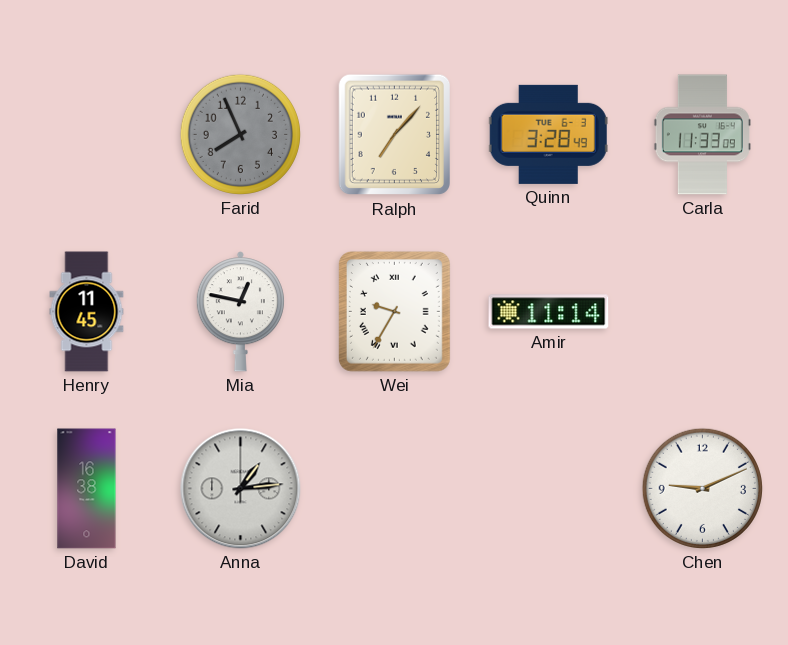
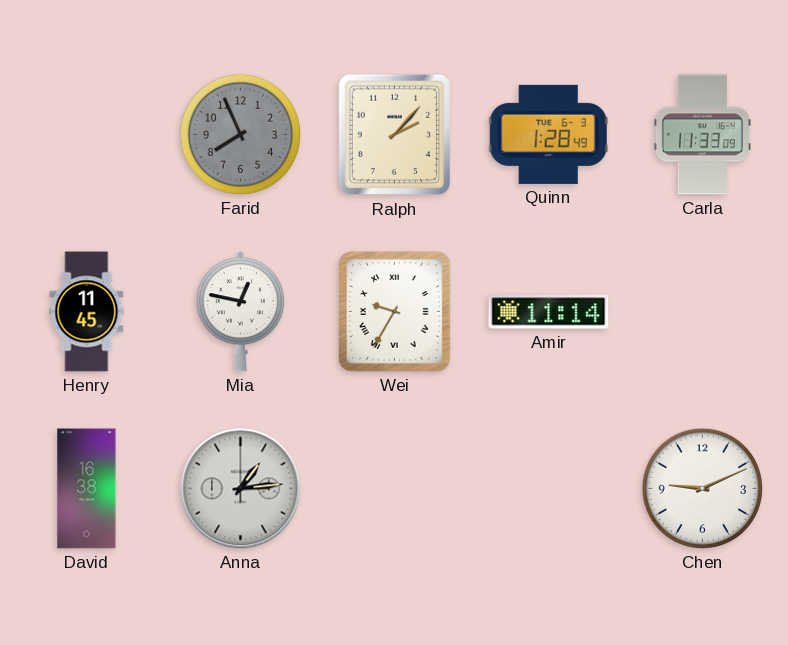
Ralph: 7:07 -> 2:07 (395, 135)
Quinn: 3:28 -> 1:28 (548, 134)
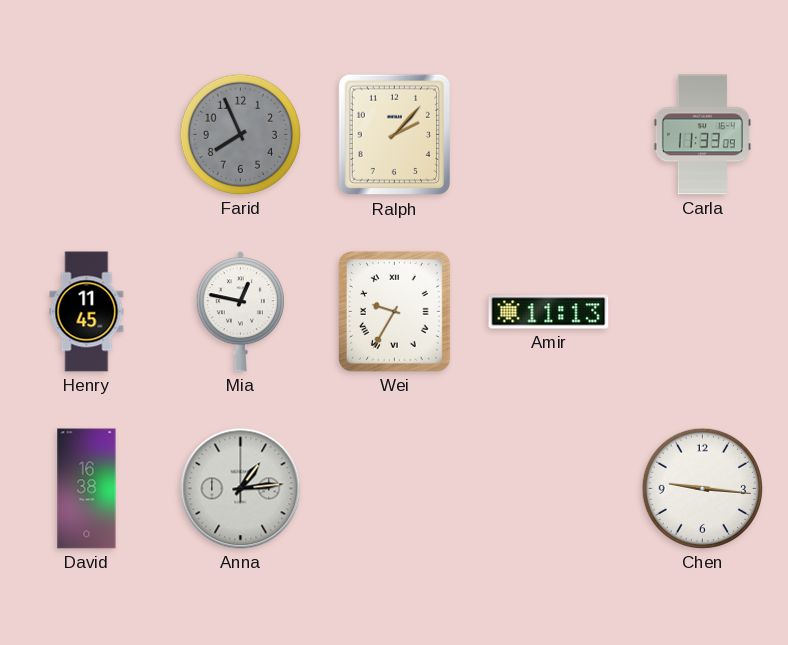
Quinn: 1:28 -> none (548, 134)
Amir: 11:14 -> 11:13 (549, 312)
Chen: 9:11 -> 9:16 (702, 488)
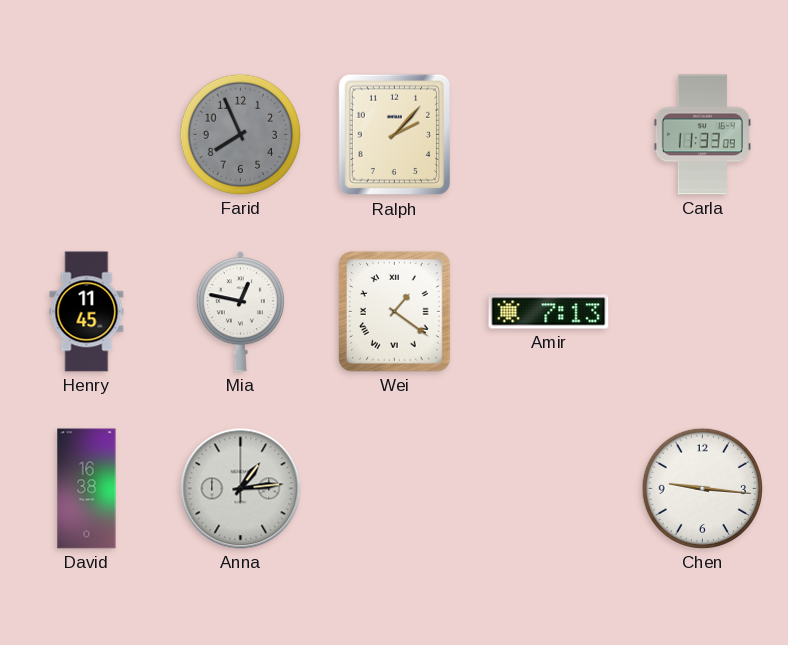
Wei: 9:35 -> 1:21 (394, 311)
Amir: 11:13 -> 7:13 (549, 312)
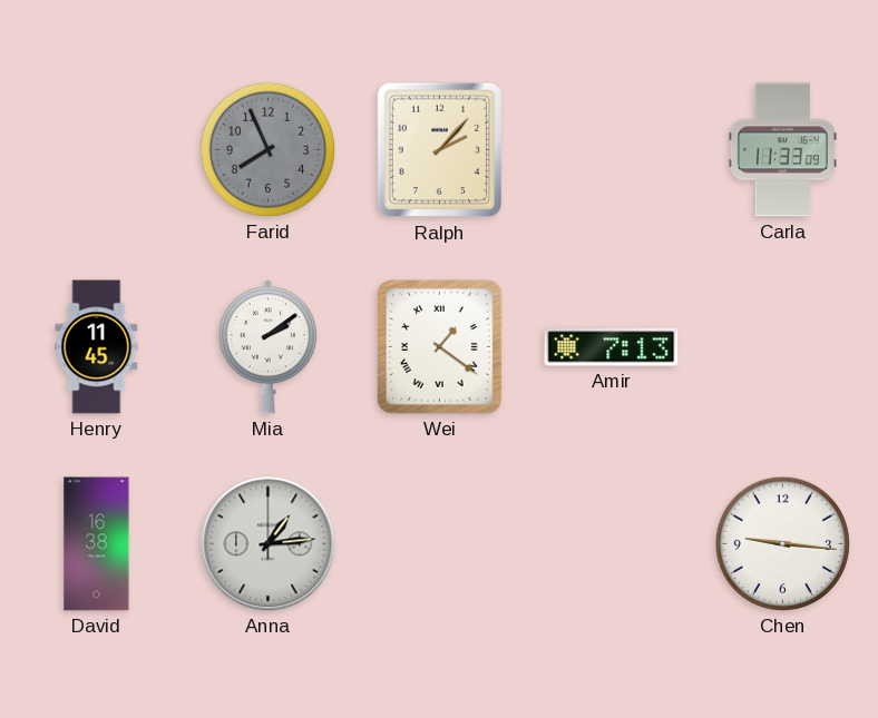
Mia: 12:47 -> 2:09 (267, 347)
